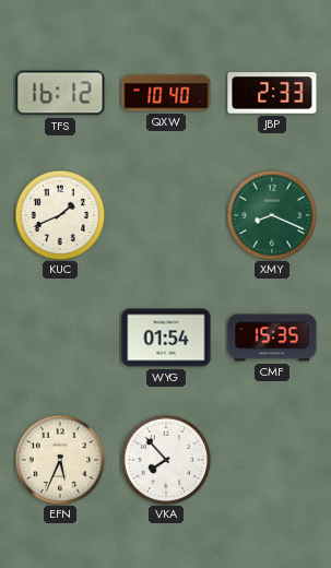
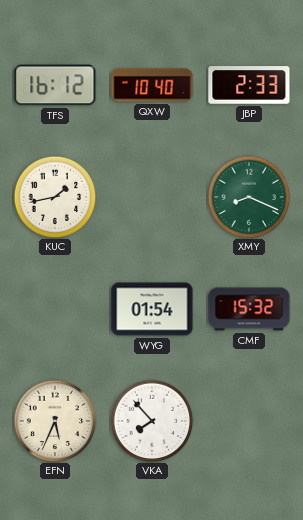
KUC: 1:41 -> 1:43 (55, 197)
CMF: 15:35 -> 15:32 (249, 309)
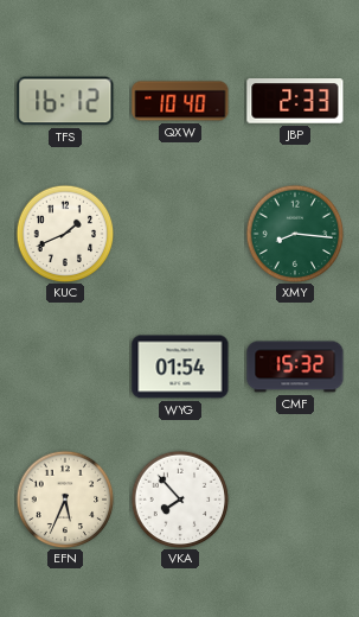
KUC: 1:43 -> 1:41 (65, 234)
XMY: 8:19 -> 8:16 (295, 234)
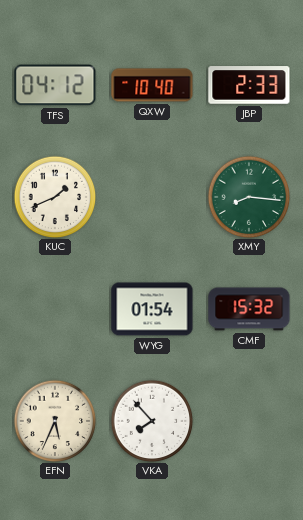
TFS: 16:12 -> 04:12 (55, 85)
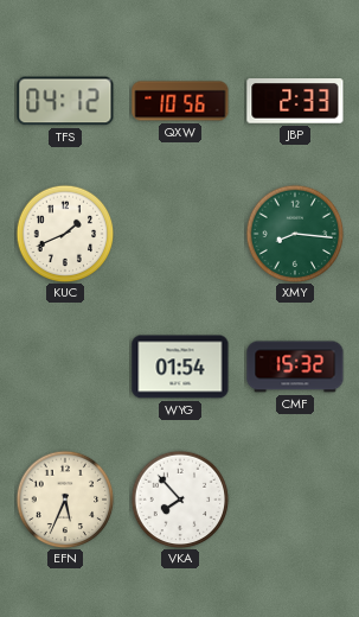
QXW: 10:40 -> 10:56 (180, 101)
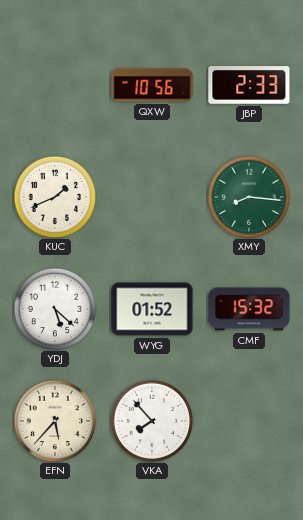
TFS: 04:12 -> none (65, 101)
YDJ: none -> 5:22 (55, 309)
WYG: 01:54 -> 01:52 (152, 309)
EFN: 5:34 -> 5:37 (55, 421)
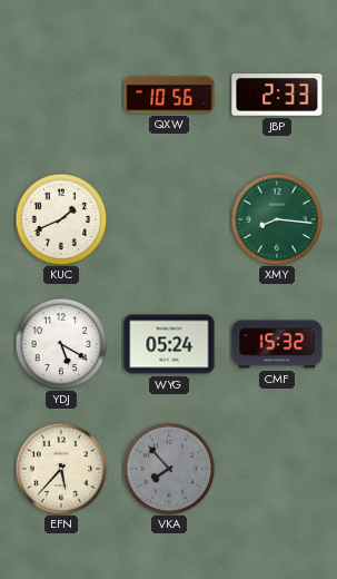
YDJ: 5:22 -> 5:20 (61, 344)
WYG: 01:52 -> 05:24 (169, 344)
VKA dial: white -> grey (169, 469)
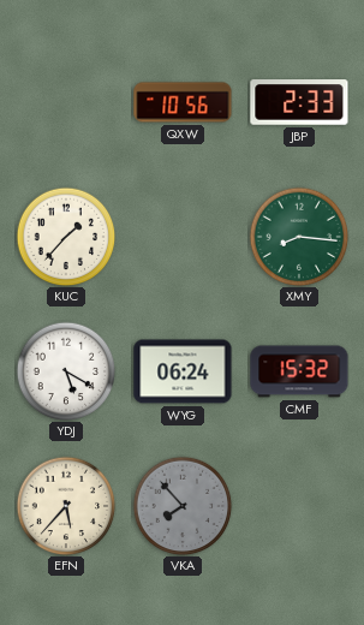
KUC: 1:41 -> 1:37 (66, 237)
WYG: 05:24 -> 06:24 (183, 371)
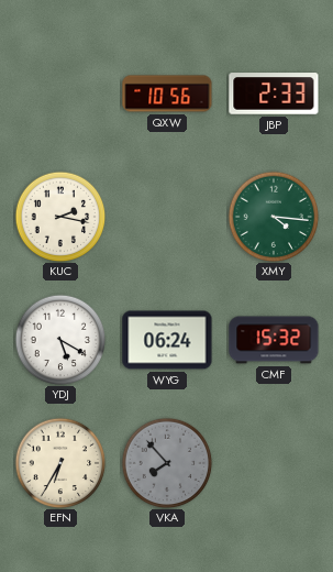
KUC: 1:37 -> 2:17 (60, 217)
XMY: 8:16 -> 4:16 (274, 217)
EFN: 5:37 -> 6:35 (60, 463)
